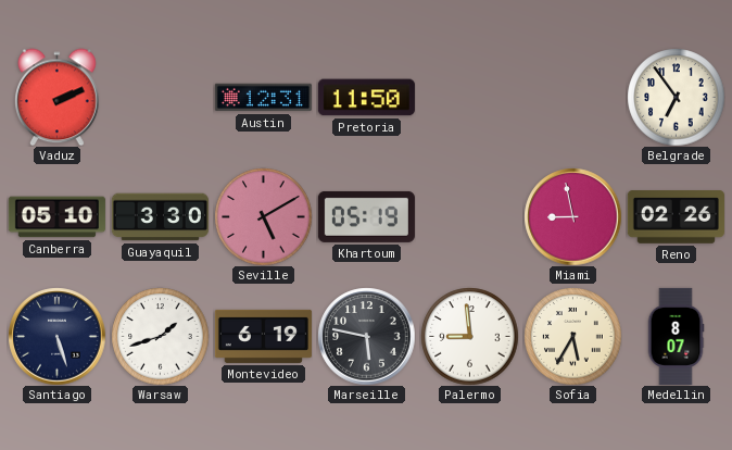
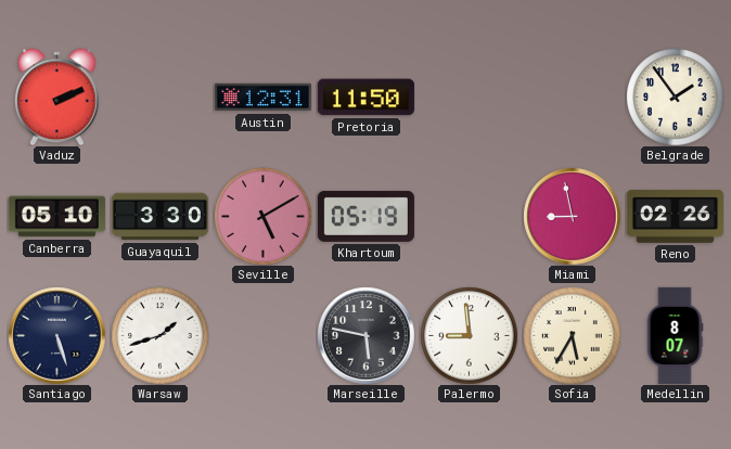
Belgrade: 6:54 -> 1:54 (675, 97)
Montevideo: 6:19 -> none (263, 336)
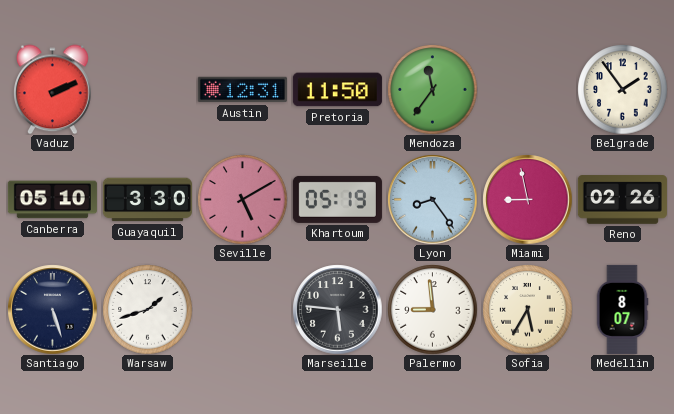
Mendoza: none -> 11:36 (432, 89)
Lyon: none -> 8:24 (432, 199)
Marseille: 5:47 -> 5:46 (337, 309)
